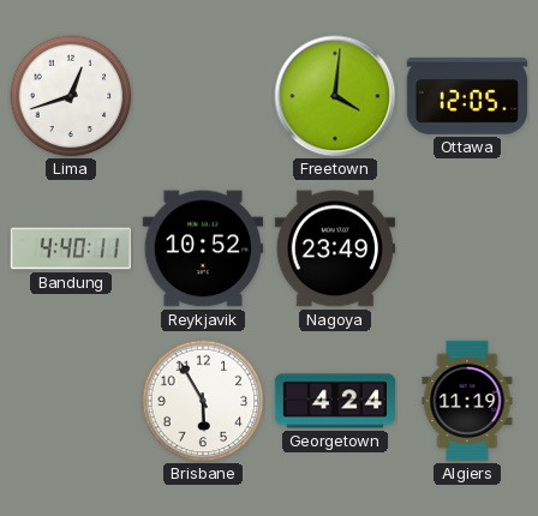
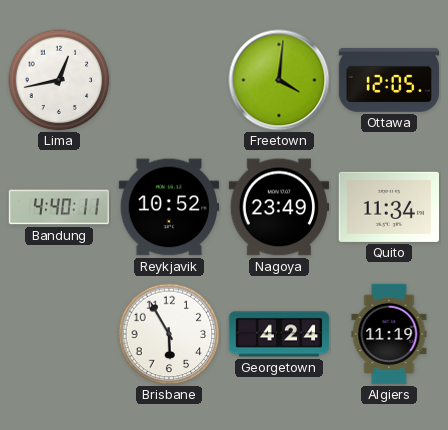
Lima: 12:42 -> 12:43 (59, 80)
Quito: none -> 11:34 (388, 207)
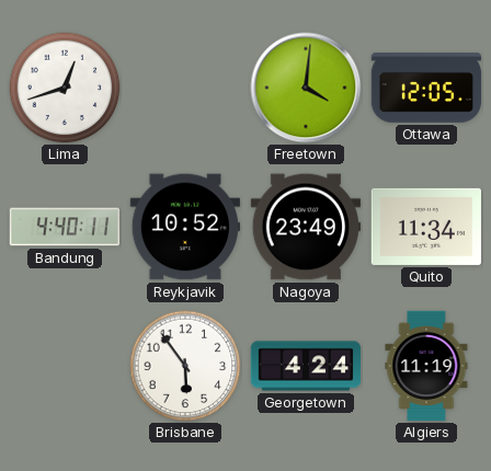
Lima: 12:43 -> 12:42 (65, 88)
Brisbane: 5:55 -> 5:54 (185, 366)
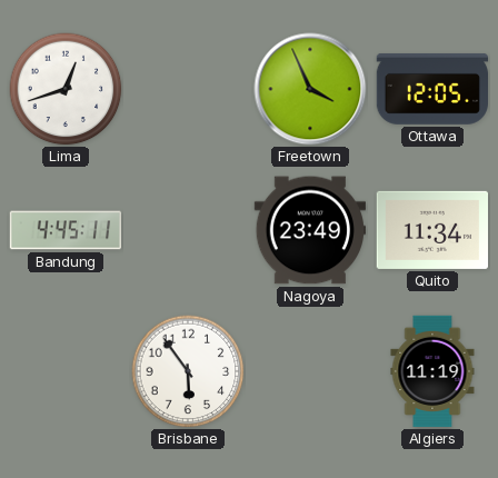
Freetown: 4:01 -> 3:56 (310, 89)
Bandung: 4:40 -> 4:45 (66, 230)
Reykjavik: 10:52 -> none (184, 227)
Georgetown: 4:24 -> none (306, 366)
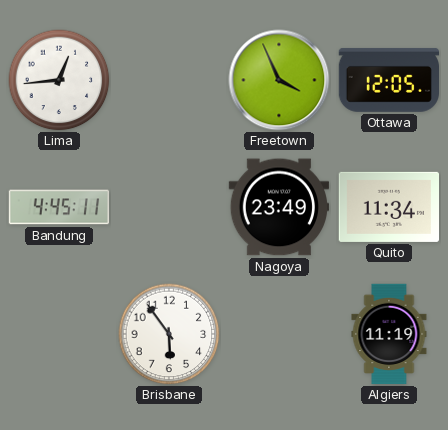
Lima: 12:42 -> 12:44 (59, 80)
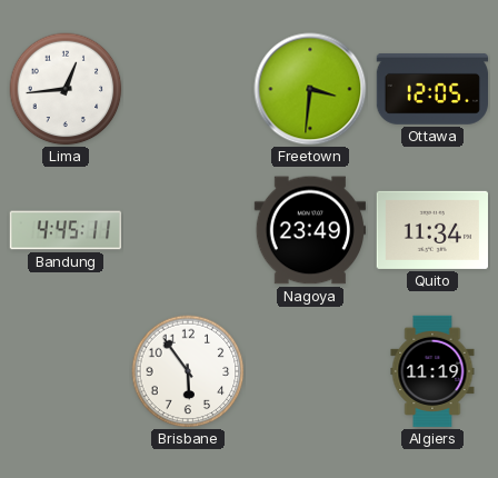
Freetown: 3:56 -> 3:31 (310, 89)
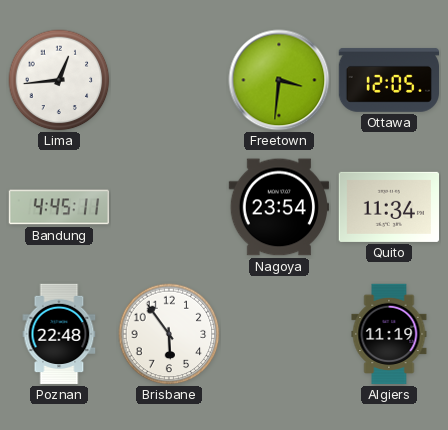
Nagoya: 23:49 -> 23:54 (278, 207)
Poznan: none -> 22:48 (59, 334)
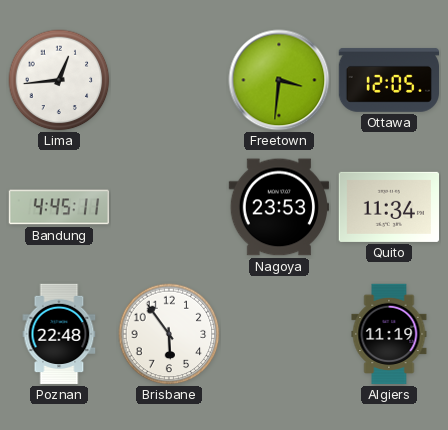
Nagoya: 23:54 -> 23:53 (278, 207)
